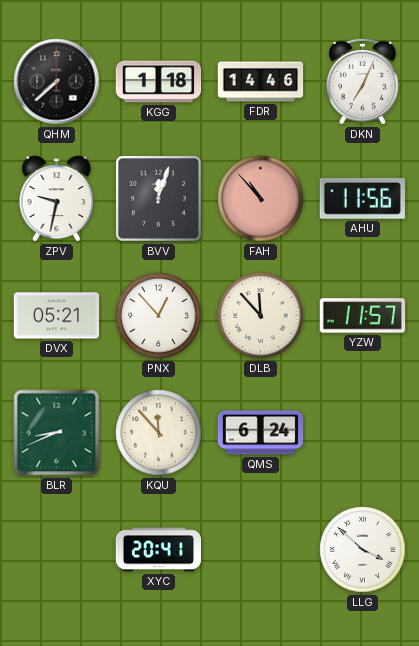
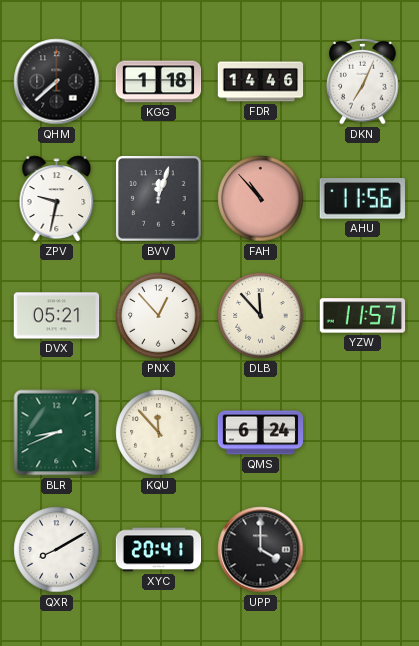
QXR: none -> 8:10 (57, 550)
UPP: none -> 4:00 (261, 550)
LLG: 3:52 -> none (363, 550)
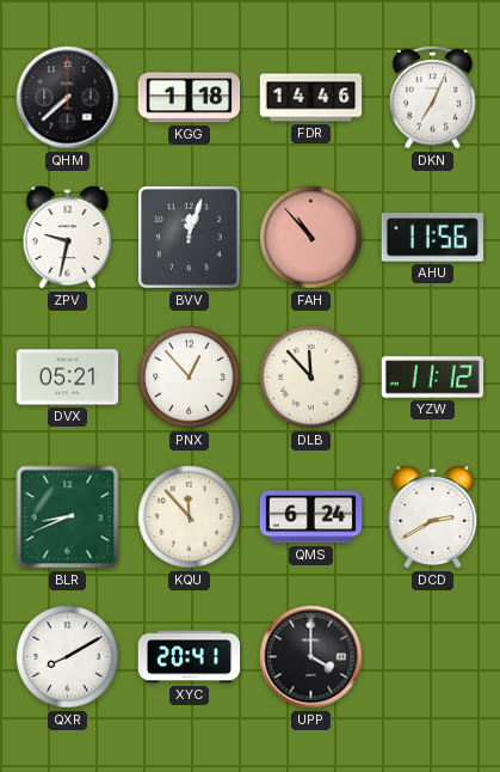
YZW: 11:57 -> 11:12 (433, 378)
DCD: none -> 2:40 (433, 517)
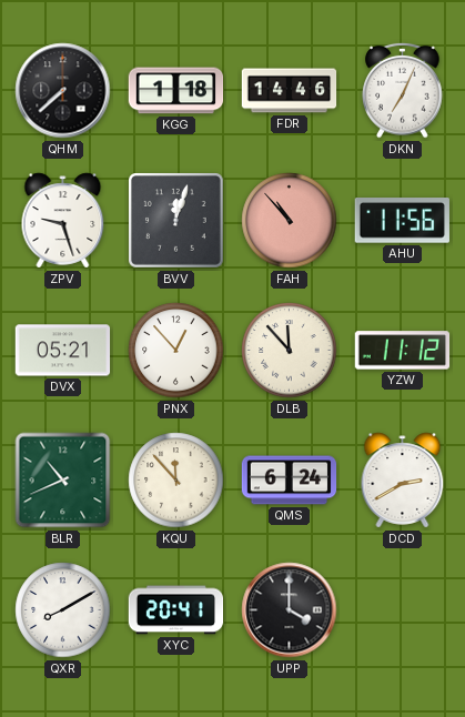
ZPV: 9:32 -> 9:27 (63, 221)
BLR: 8:41 -> 10:41 (63, 481)
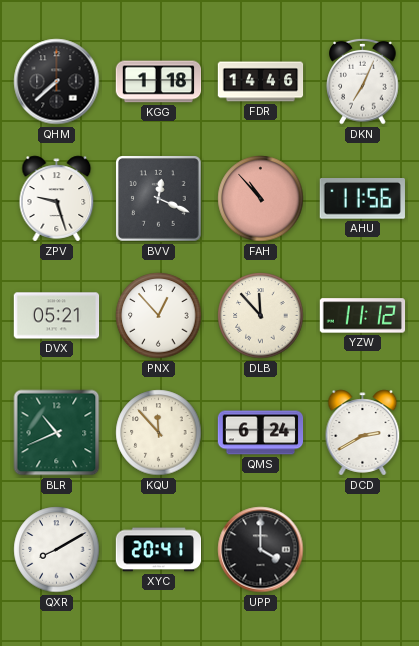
BVV: 12:03 -> 12:19 (159, 199)
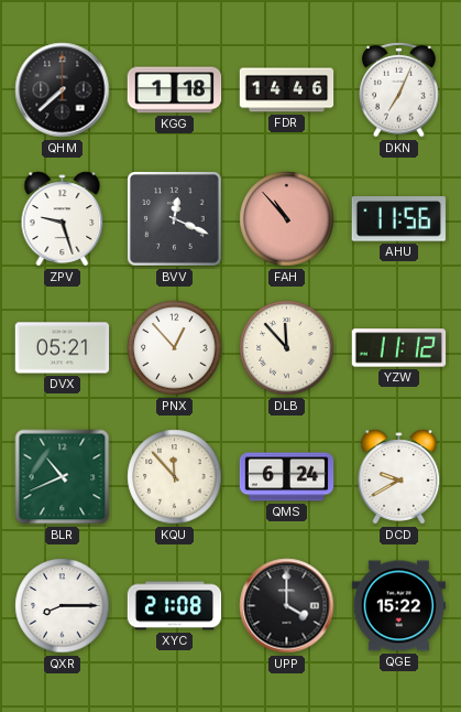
DCD: 2:40 -> 9:40 (399, 477)
QXR: 8:10 -> 8:15 (63, 606)
XYC: 20:41 -> 21:08 (175, 606)
QGE: none -> 15:22 (398, 606)
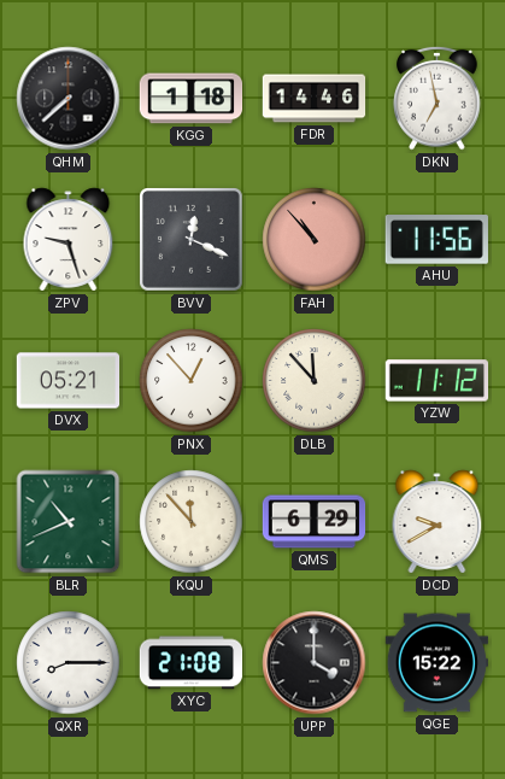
DKN: 7:04 -> 6:58 (438, 98)
QMS: 6:24 -> 6:29 (315, 522)
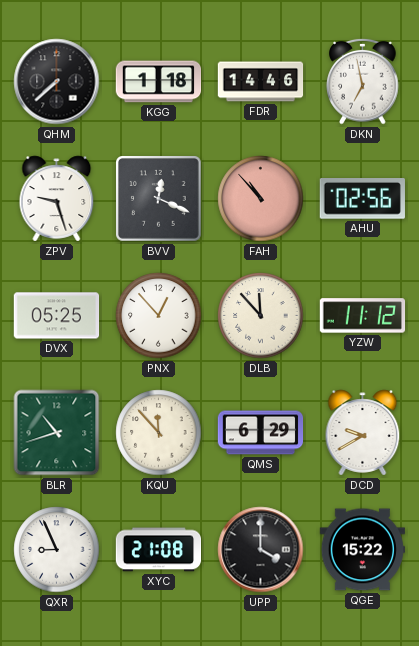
AHU: 11:56 -> 02:56 (362, 199)
DVX: 05:21 -> 05:25 (57, 316)
BLR: 10:41 -> 10:42 (57, 433)
QXR: 8:15 -> 8:56 (57, 550)
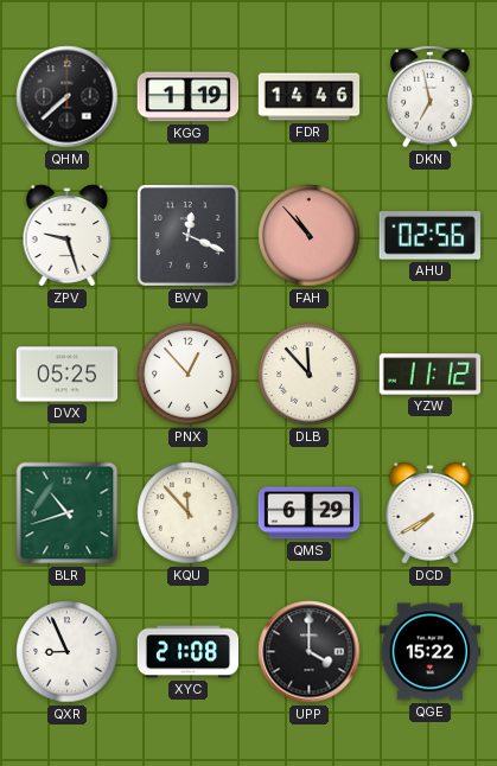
KGG: 1:18 -> 1:19 (189, 97)
DCD: 9:40 -> 7:40 (431, 513)
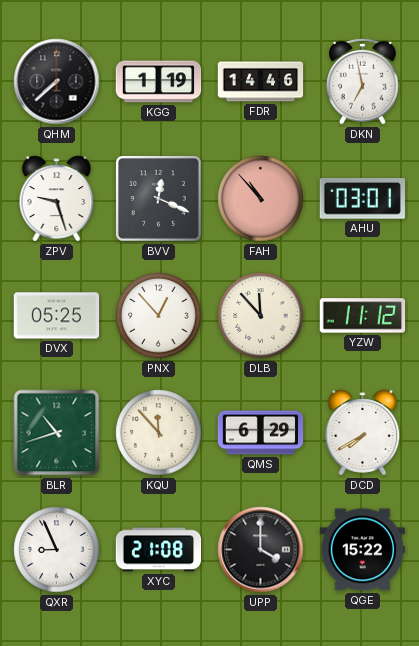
AHU: 02:56 -> 03:01 (362, 199)
